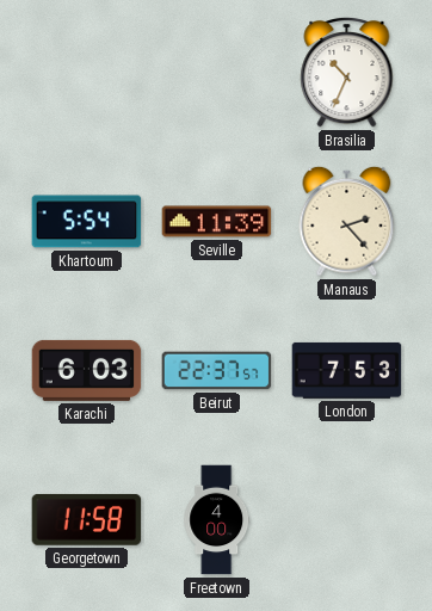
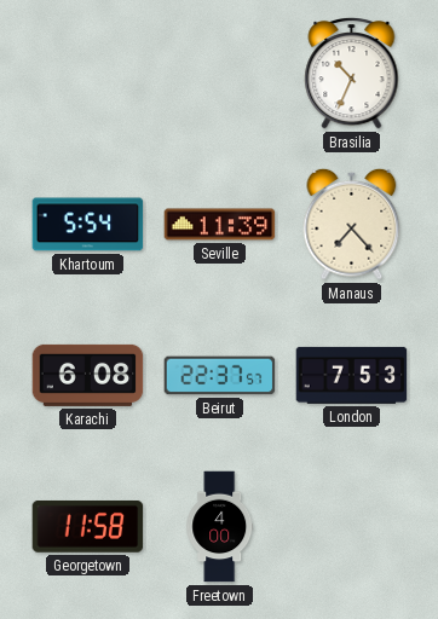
Manaus: 2:23 -> 7:23 (352, 224)
Karachi: 6:03 -> 6:08 (88, 375)
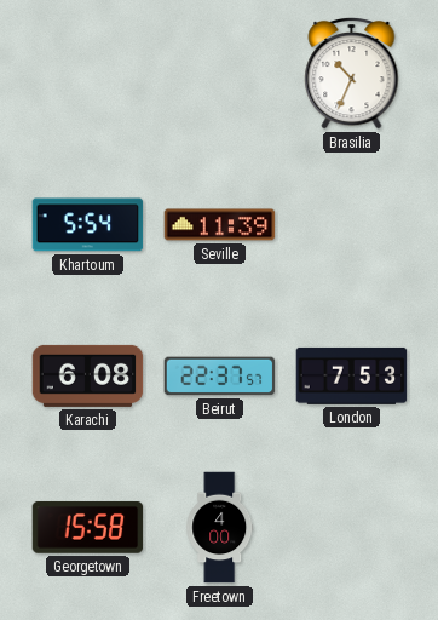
Manaus: 7:23 -> none (352, 224)
Georgetown: 11:58 -> 15:58 (88, 528)
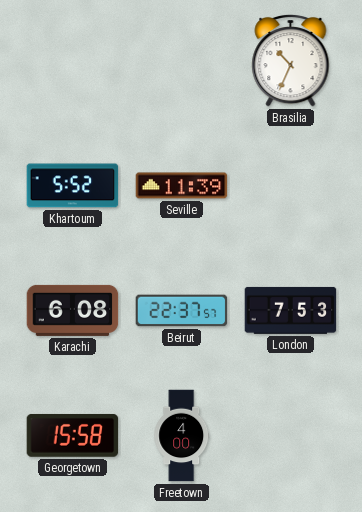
Khartoum: 5:54 -> 5:52 (73, 186)
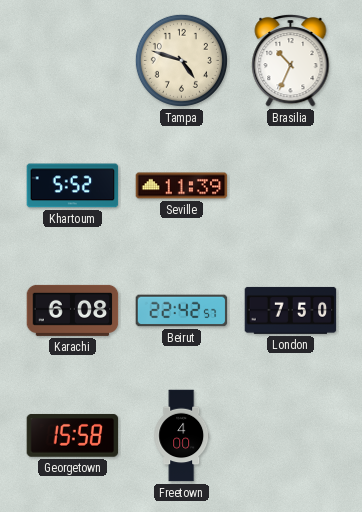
Tampa: none -> 4:48 (181, 60)
Beirut: 22:37 -> 22:42 (182, 311)
London: 7:53 -> 7:50 (291, 310)
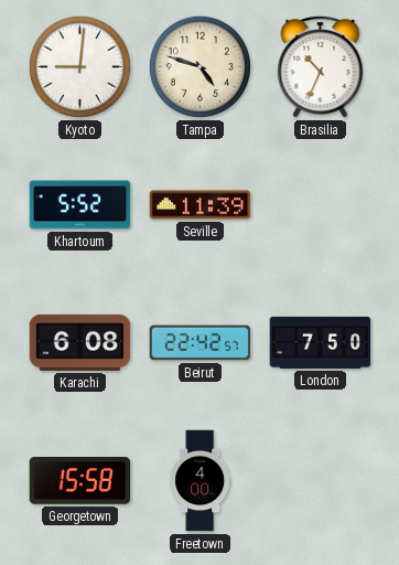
Kyoto: none -> 9:01 (79, 66)
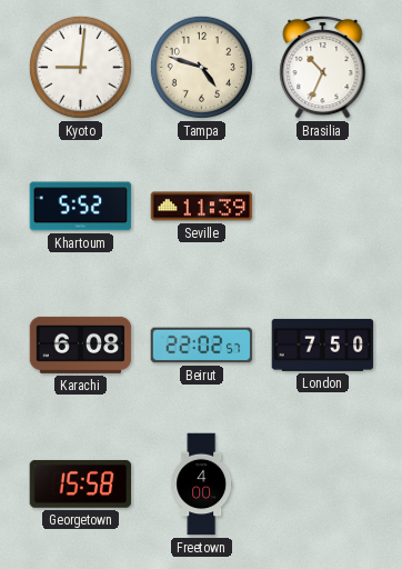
Beirut: 22:42 -> 22:02 (202, 346)
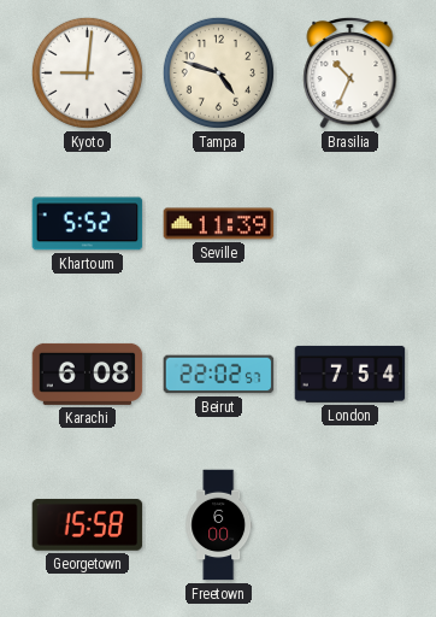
London: 7:50 -> 7:54 (350, 374)
Freetown: 4:00 -> 6:00 (219, 525)
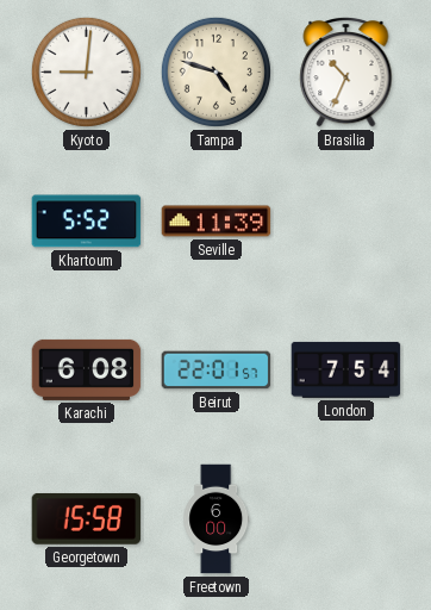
Beirut: 22:02 -> 22:01 (217, 371)
